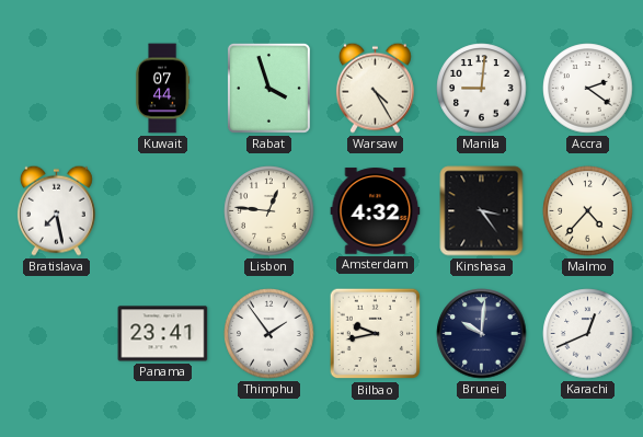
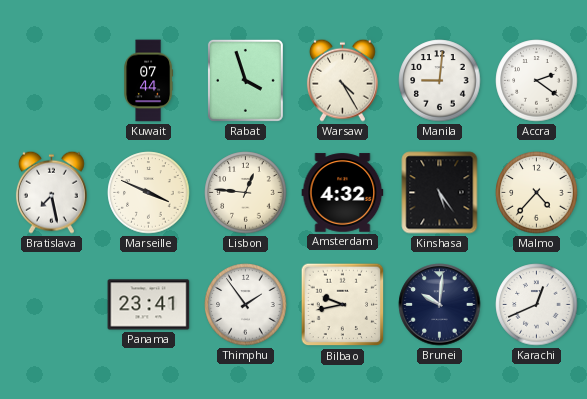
Marseille: none -> 3:49 (149, 193)
Kinshasa: 3:24 -> 5:24 (440, 193)
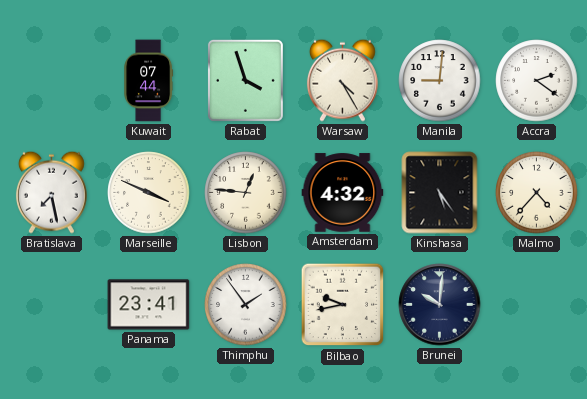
Karachi: 12:41 -> none (537, 305)
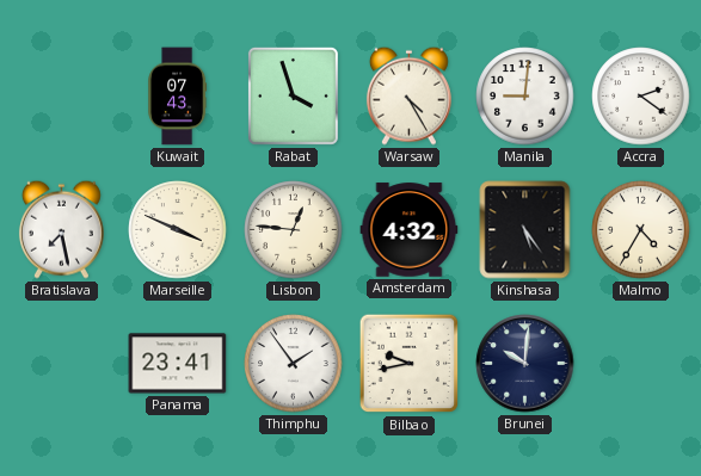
Kuwait: 07:44 -> 07:43 (178, 97)
Malmo: 4:37 -> 4:35 (641, 230)
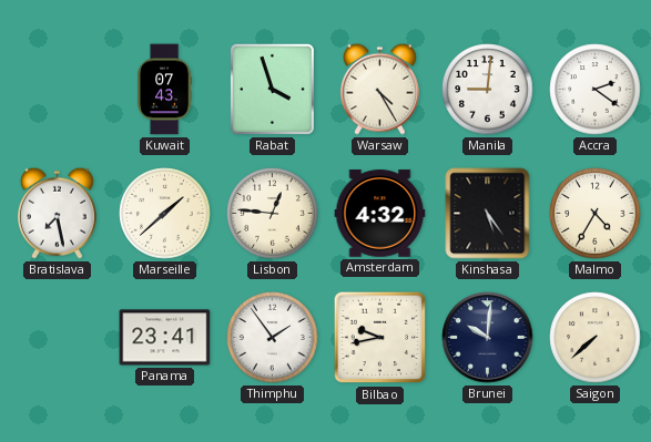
Marseille: 3:49 -> 1:38 (165, 214)
Saigon: none -> 7:38 (596, 338)
